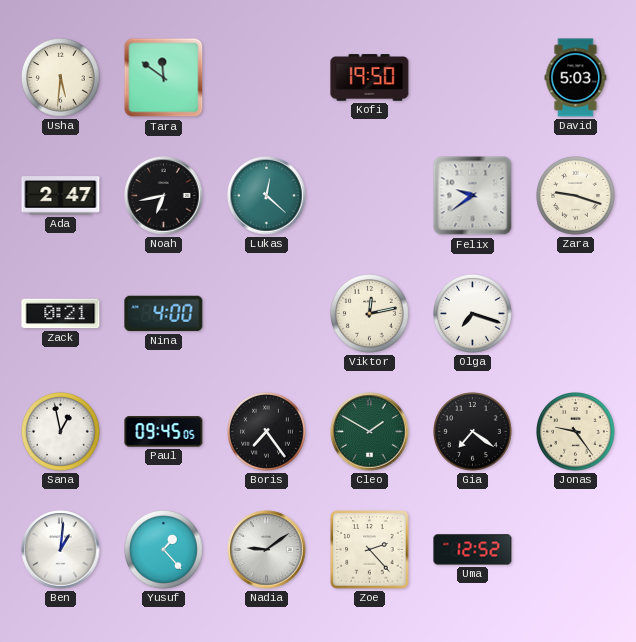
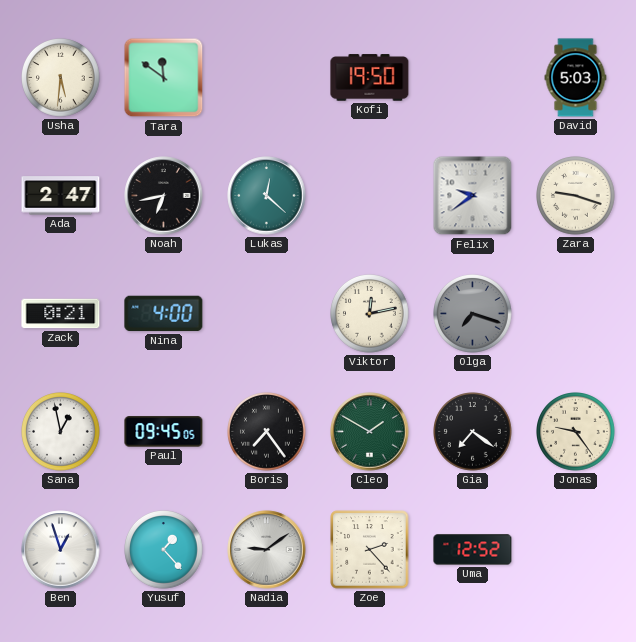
Olga dial: white -> grey (473, 314)
Ben: 1:01 -> 12:57 (61, 550)
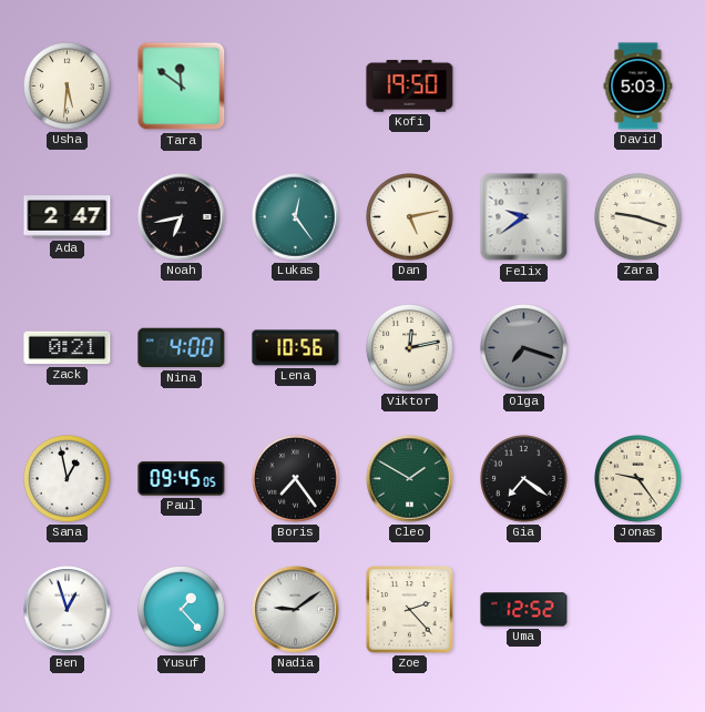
Lukas: 12:22 -> 12:24 (296, 217)
Dan: none -> 5:13 (410, 217)
Lena: none -> 10:56 (296, 348)
